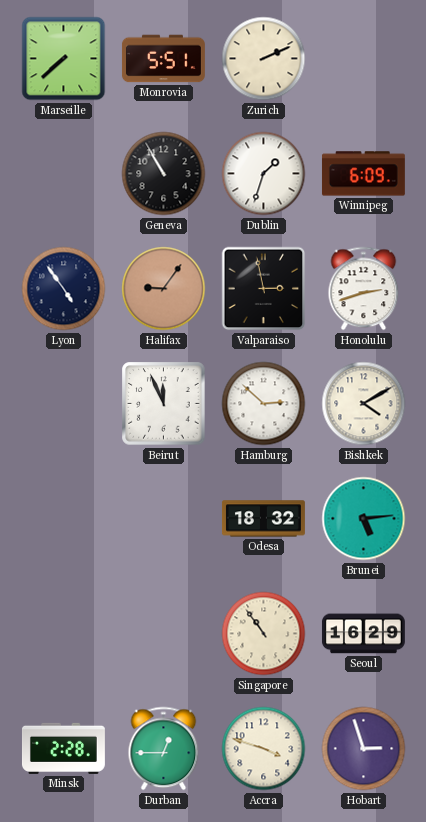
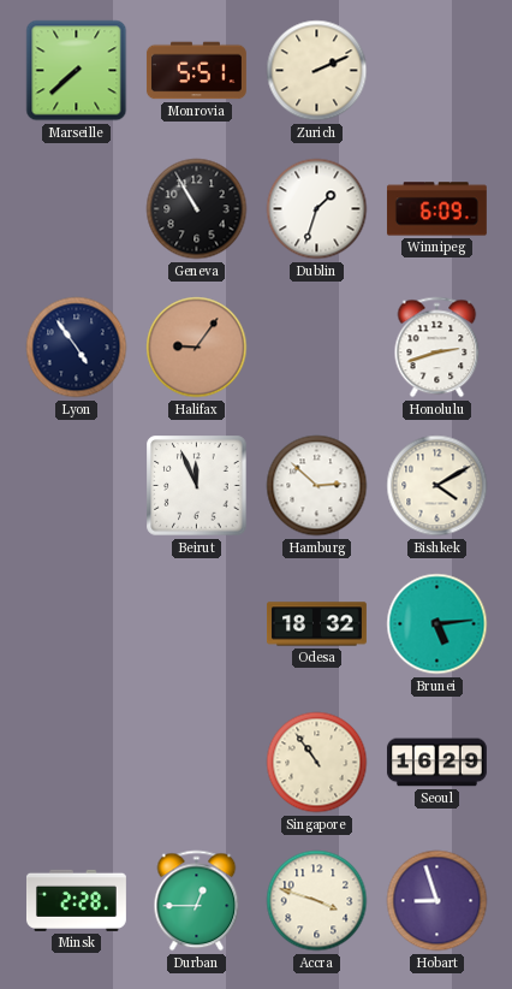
Valparaiso: 2:58 -> none (264, 289)
Hobart: 2:57 -> 8:57 (437, 901)
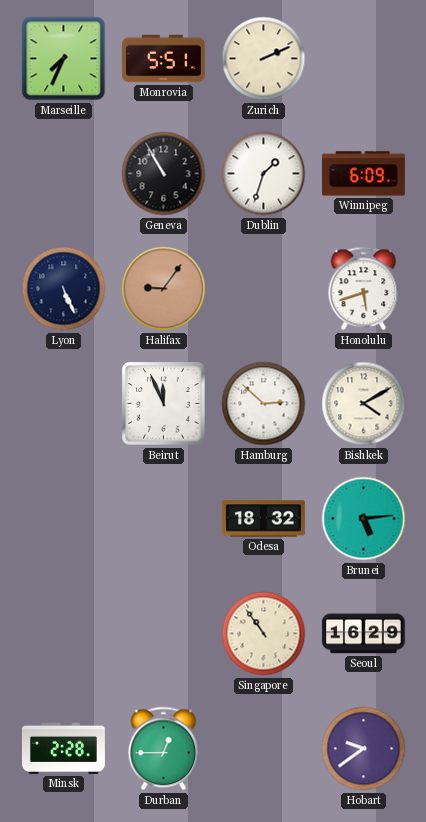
Marseille: 7:38 -> 7:34 (64, 59)
Lyon: 4:54 -> 5:26 (64, 289)
Honolulu: 2:42 -> 5:42 (364, 289)
Accra: 3:48 -> none (317, 901)
Hobart: 8:57 -> 9:39 (364, 749)
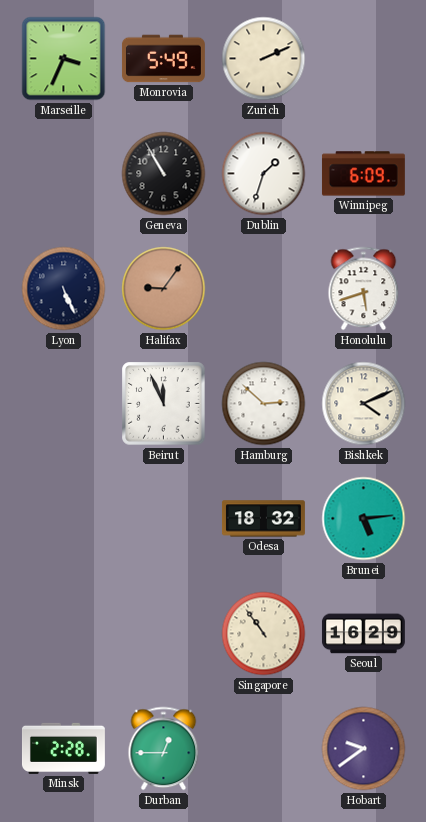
Marseille: 7:34 -> 3:34 (64, 59)
Monrovia: 5:51 -> 5:49 (163, 59)
Bishkek: 4:10 -> 4:11 (364, 404)
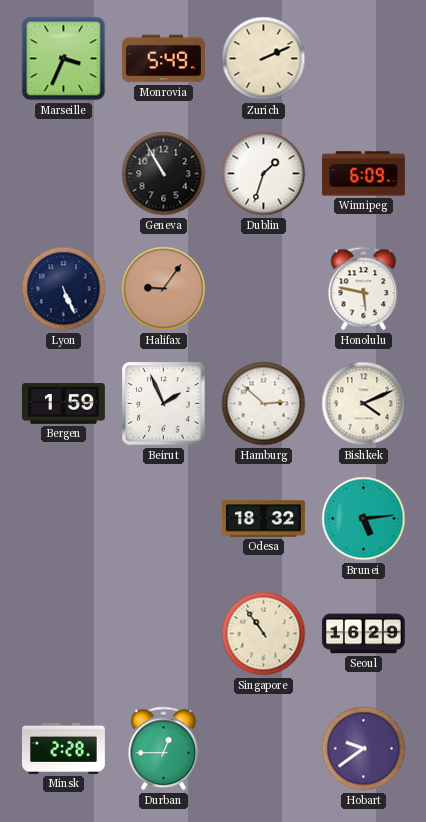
Honolulu: 5:42 -> 5:47 (364, 289)
Bergen: none -> 1:59 (63, 404)
Beirut: 11:56 -> 1:56 (164, 404)
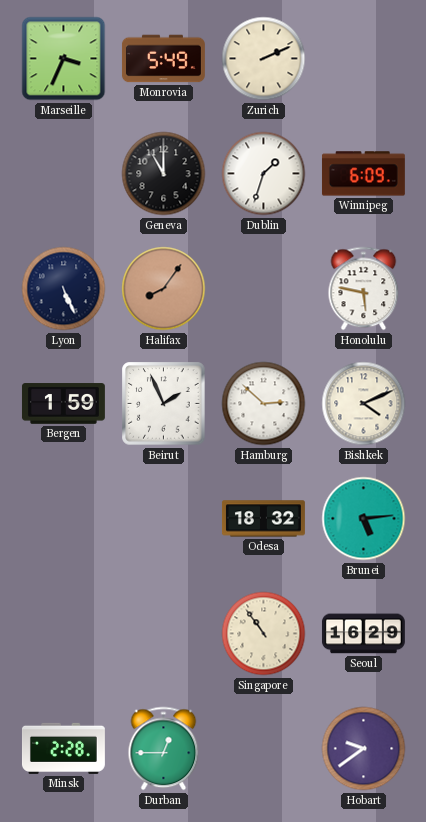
Geneva: 10:55 -> 11:00 (164, 174)
Halifax: 9:06 -> 8:06 (164, 289)
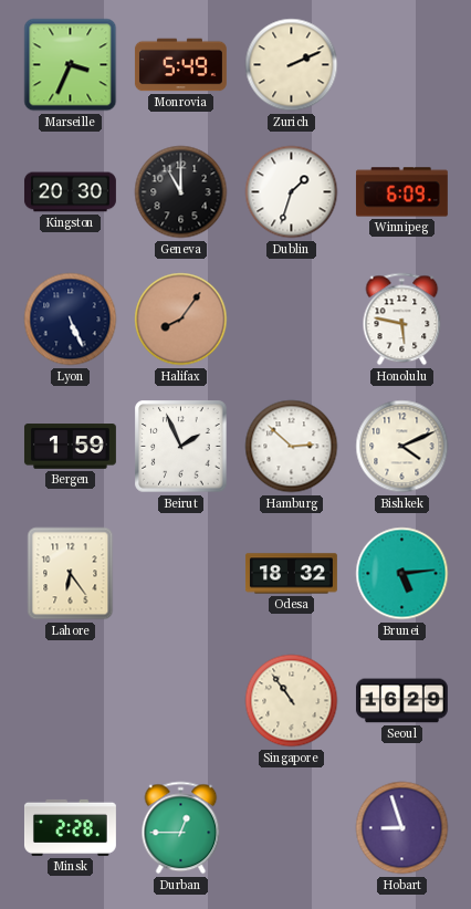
Kingston: none -> 20:30 (70, 192)
Lahore: none -> 6:24 (71, 574)
Hobart: 9:39 -> 8:57 (402, 828)
